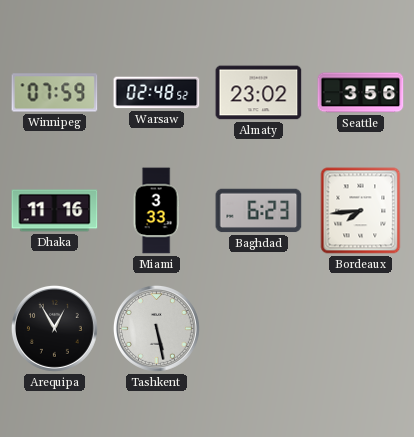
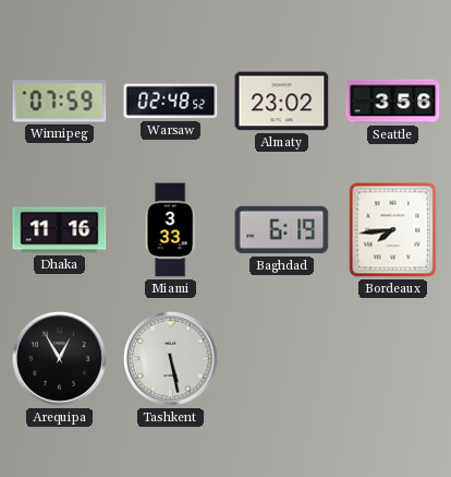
Baghdad: 6:23 -> 6:19 (282, 230)
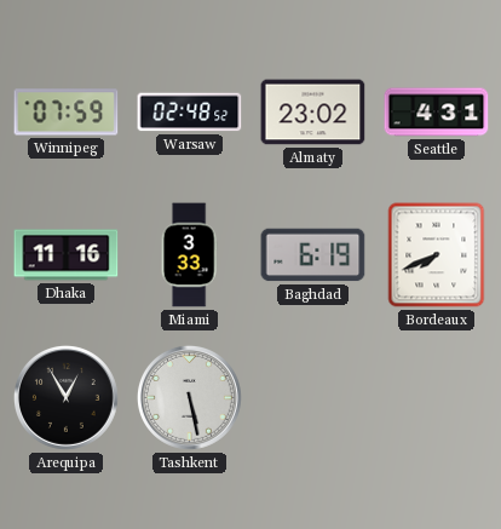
Seattle: 3:56 -> 4:31 (437, 113)
Bordeaux: 7:44 -> 7:41 (437, 255)
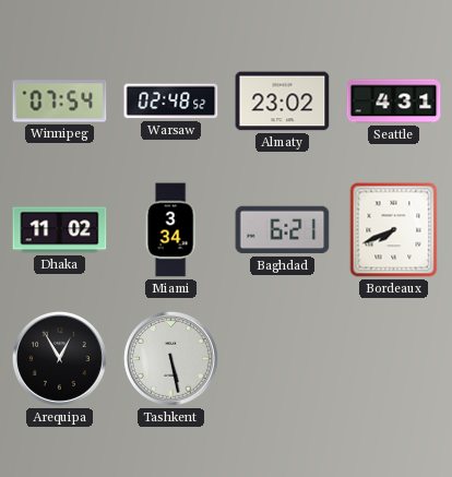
Winnipeg: 07:59 -> 07:54 (60, 102)
Dhaka: 11:16 -> 11:02 (60, 230)
Miami: 3:33 -> 3:34 (170, 230)
Baghdad: 6:19 -> 6:21 (283, 230)
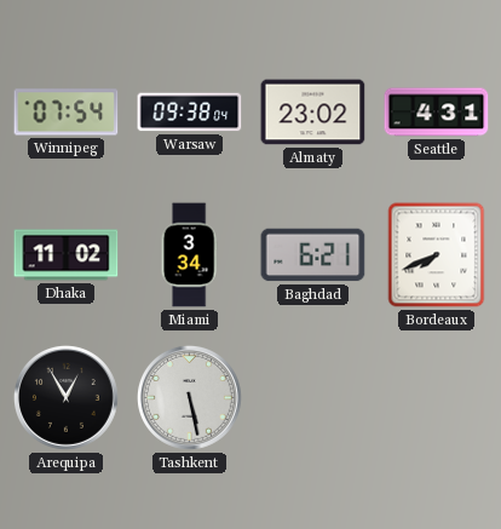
Warsaw: 02:48 -> 09:38 (190, 113)
